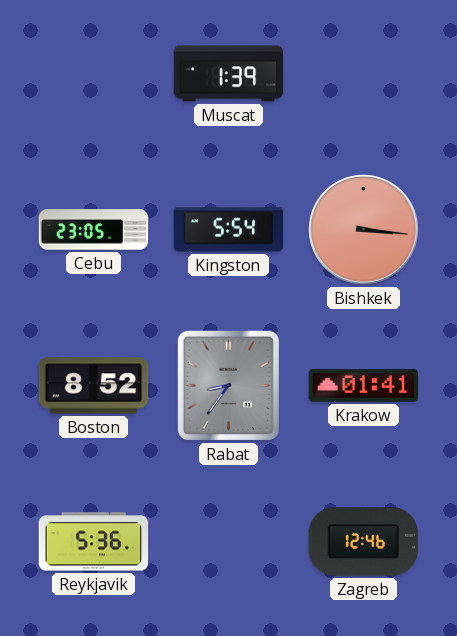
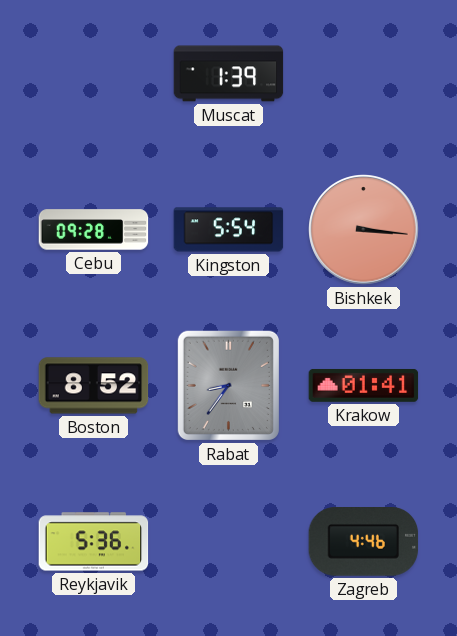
Cebu: 23:05 -> 09:28 (94, 230)
Zagreb: 12:46 -> 4:46 (364, 542)
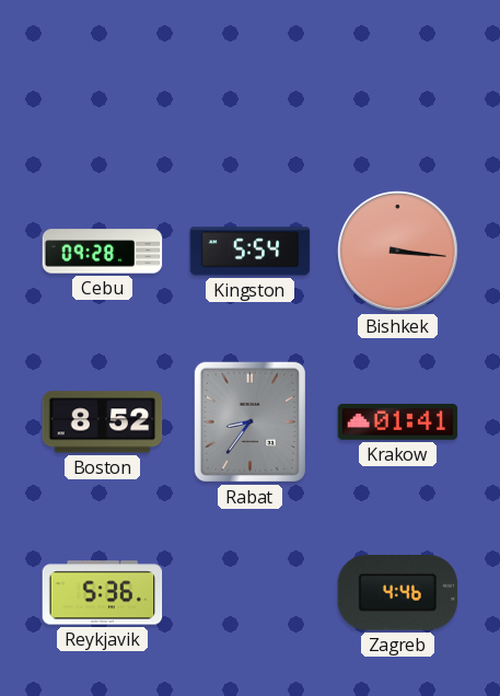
Muscat: 1:39 -> none (229, 74)
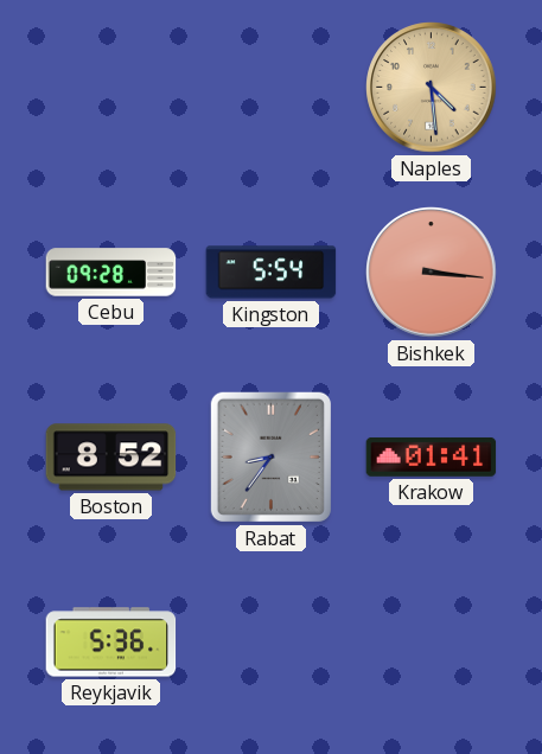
Naples: none -> 4:29 (432, 88)
Zagreb: 4:46 -> none (398, 593)
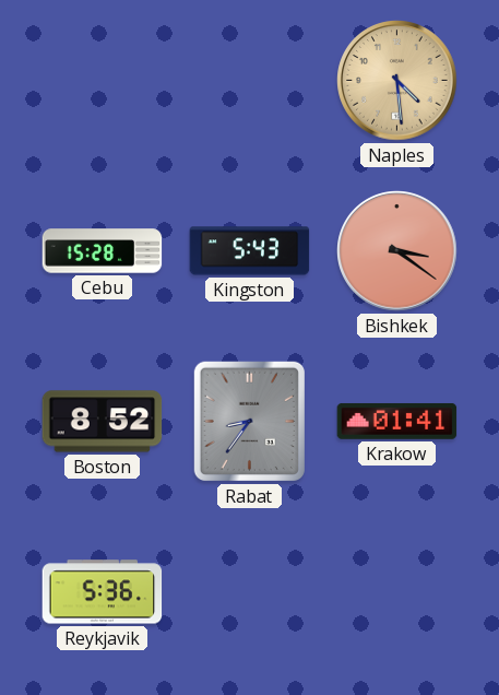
Cebu: 09:28 -> 15:28 (103, 251)
Kingston: 5:54 -> 5:43 (250, 251)
Bishkek: 3:16 -> 3:21 (397, 251)
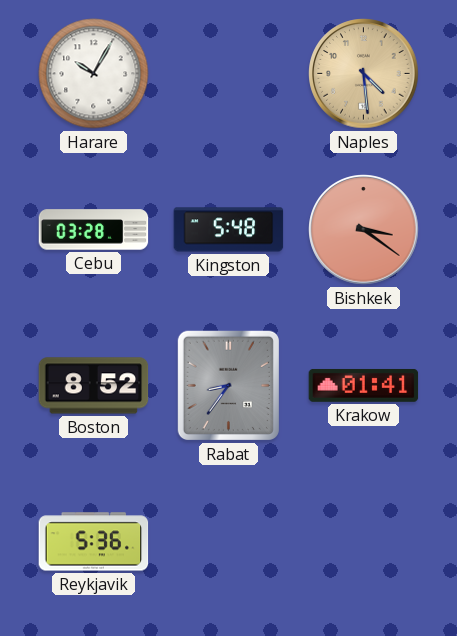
Harare: none -> 10:05 (94, 74)
Cebu: 15:28 -> 03:28 (94, 230)
Kingston: 5:43 -> 5:48 (229, 230)
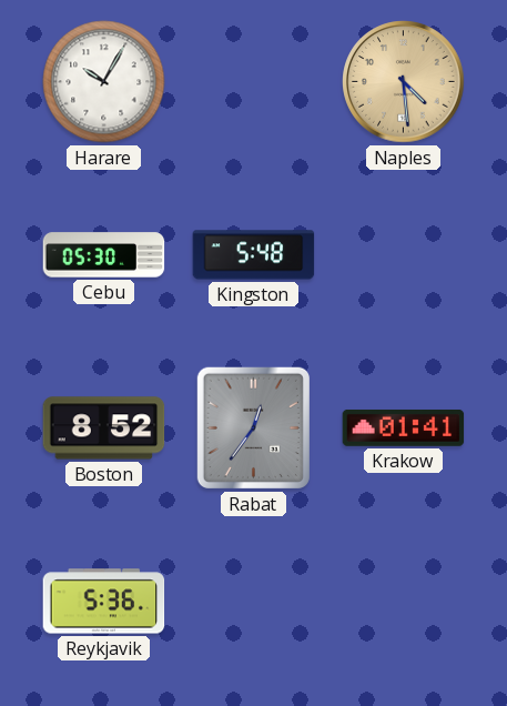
Cebu: 03:28 -> 05:30 (104, 255)
Bishkek: 3:21 -> none (364, 230)
Rabat: 8:36 -> 12:36 (253, 427)
